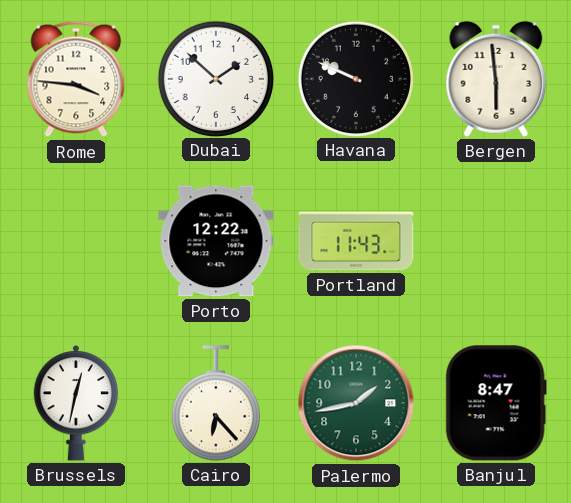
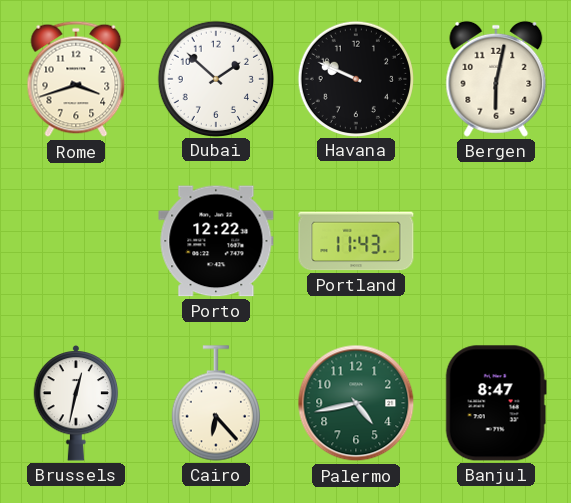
Rome: 3:46 -> 3:42 (76, 79)
Bergen: 5:59 -> 6:02 (496, 79)
Palermo: 1:43 -> 4:43 (356, 403)
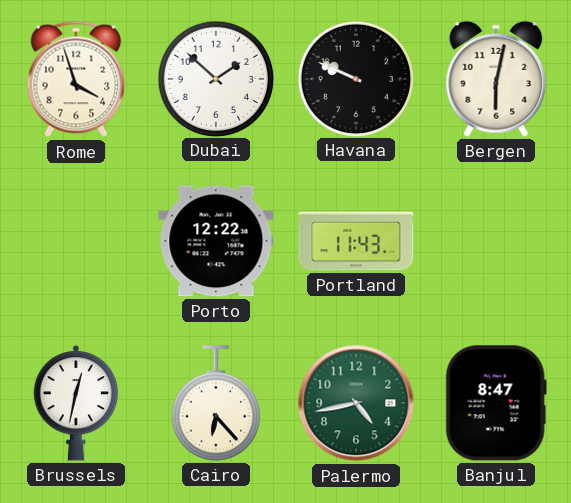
Rome: 3:42 -> 3:57 (76, 79)
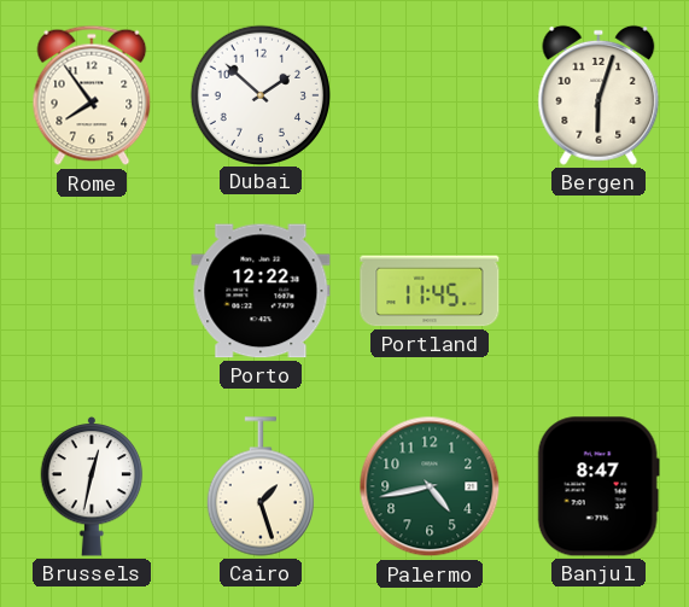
Rome: 3:57 -> 7:54 (92, 95)
Havana: 9:49 -> none (355, 78)
Bergen: 6:02 -> 6:03 (599, 95)
Portland: 11:43 -> 11:45 (430, 291)
Cairo: 6:23 -> 1:27 (261, 486)
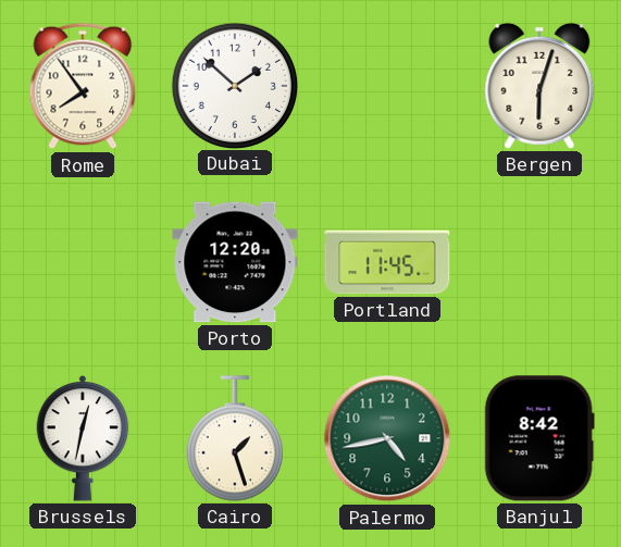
Porto: 12:22 -> 12:20 (235, 262)
Banjul: 8:47 -> 8:42 (539, 438)
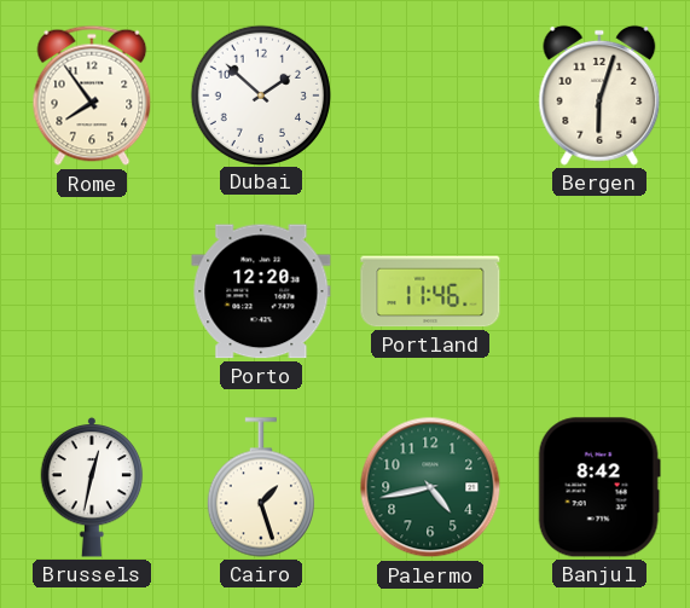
Portland: 11:45 -> 11:46 (430, 291)
